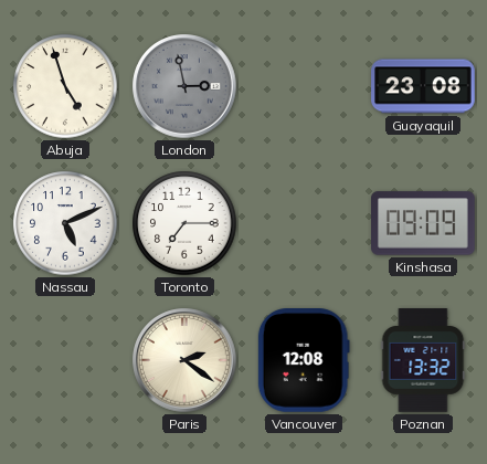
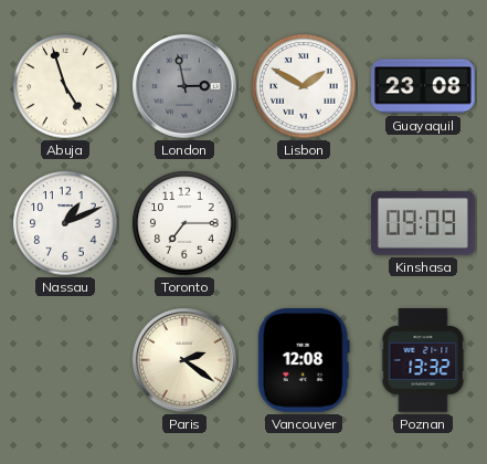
Lisbon: none -> 1:50 (304, 86)
Nassau: 5:11 -> 1:11 (65, 223)
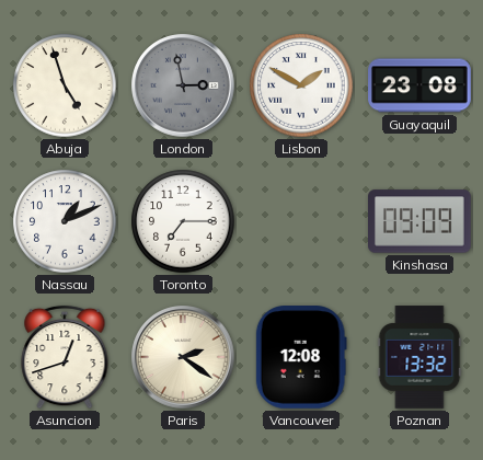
Asuncion: none -> 12:42 (65, 357)
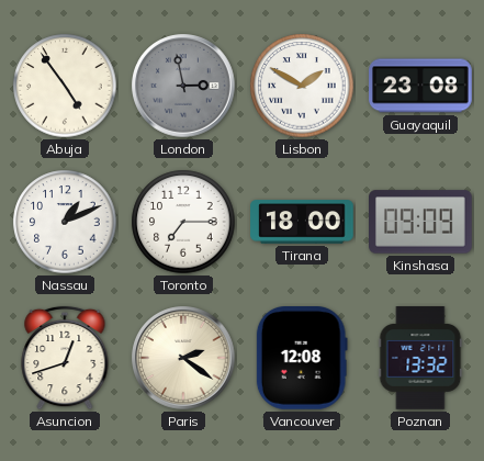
Abuja: 4:57 -> 4:54 (65, 86)
Tirana: none -> 18:00 (302, 222)
